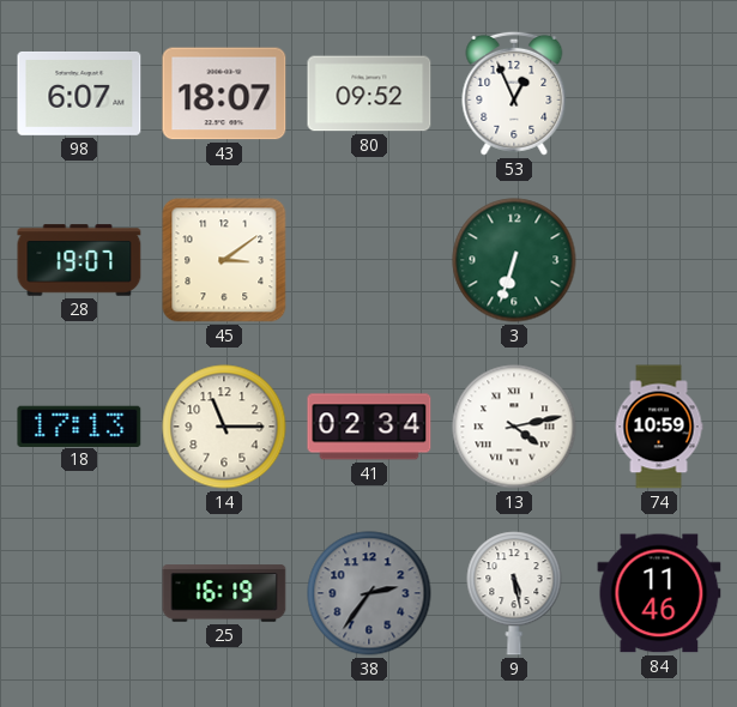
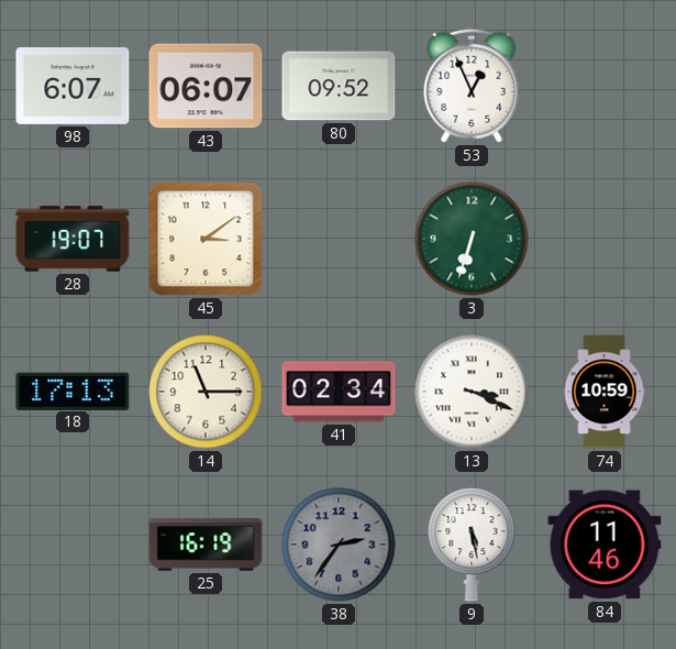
43: 18:07 -> 06:07 (206, 86)
13: 4:13 -> 3:19 (472, 392)
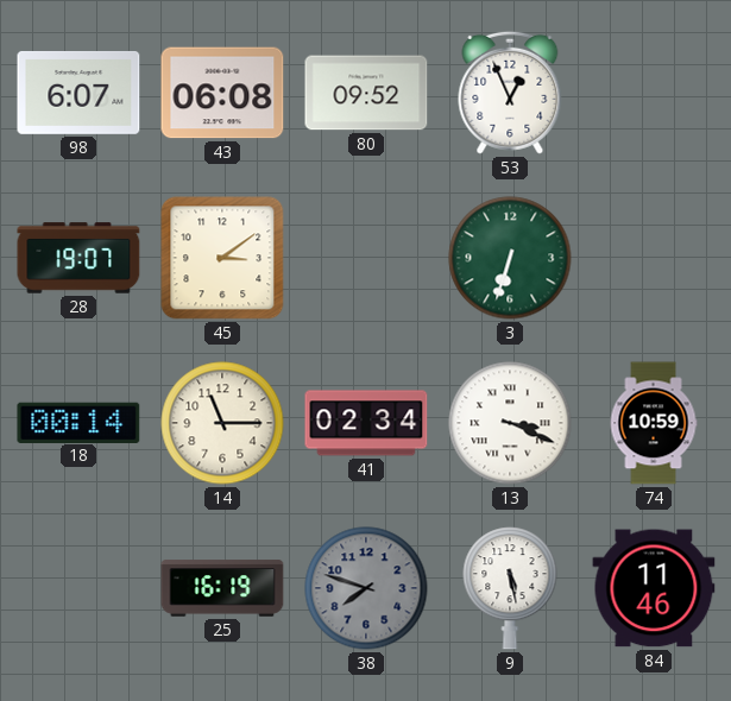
43: 06:07 -> 06:08 (222, 93)
18: 17:13 -> 00:14 (78, 422)
38: 2:36 -> 7:48 (366, 588)
